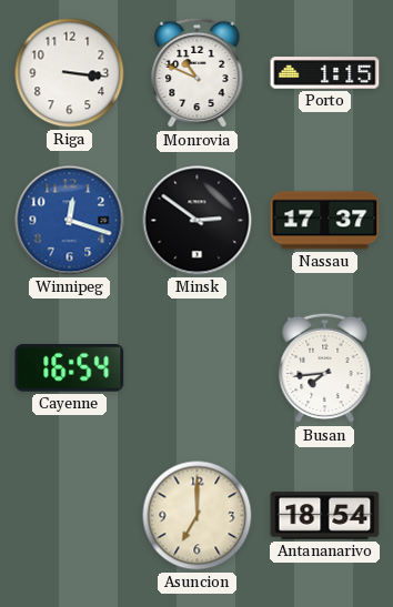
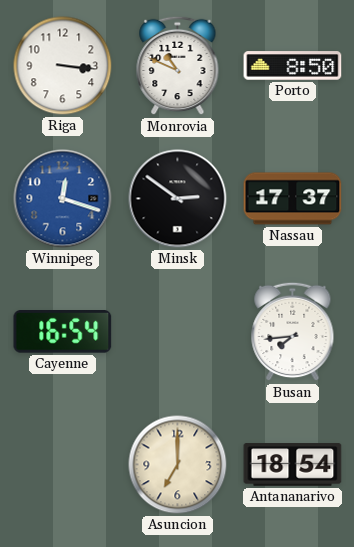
Porto: 1:15 -> 8:50 (293, 66)
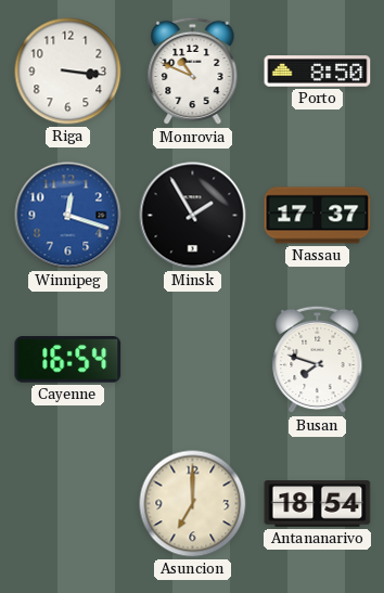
Minsk: 2:51 -> 1:55 (193, 216)
Busan: 7:44 -> 7:48 (318, 360)
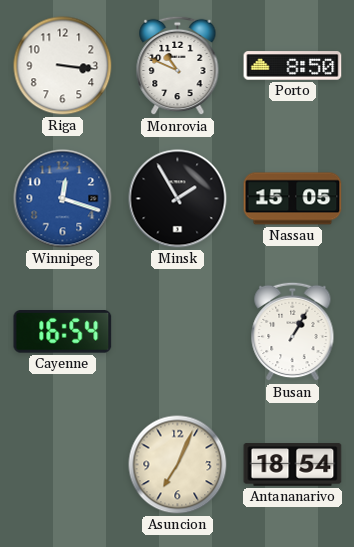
Nassau: 17:37 -> 15:05 (293, 199)
Busan: 7:48 -> 1:05 (293, 332)
Asuncion: 7:00 -> 7:04 (178, 465)
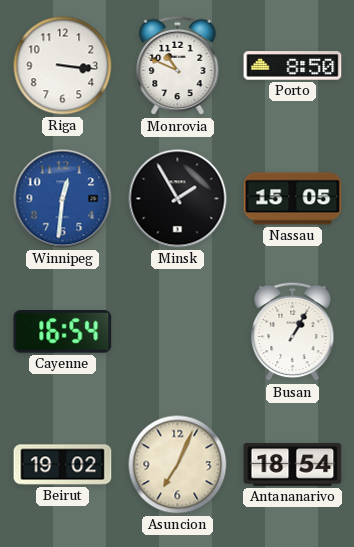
Winnipeg: 12:18 -> 12:31 (63, 199)
Beirut: none -> 19:02 (63, 465)
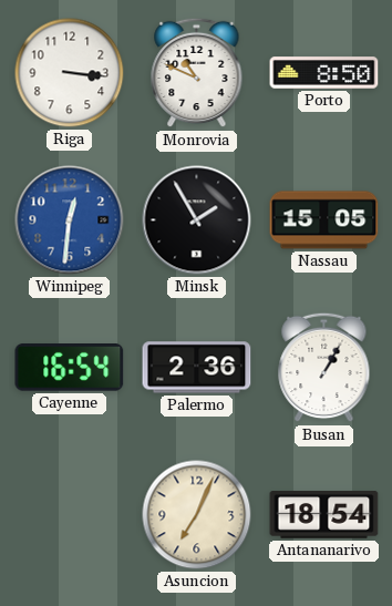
Palermo: none -> 2:36 (197, 368)
Beirut: 19:02 -> none (63, 465)
